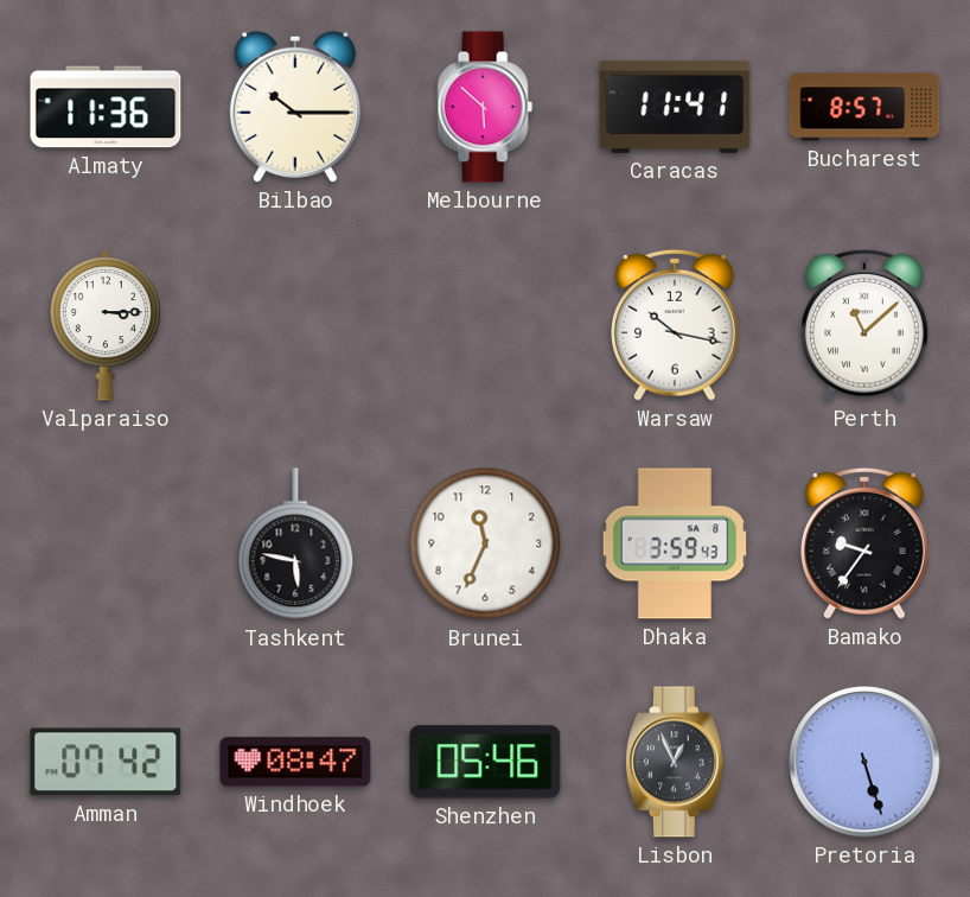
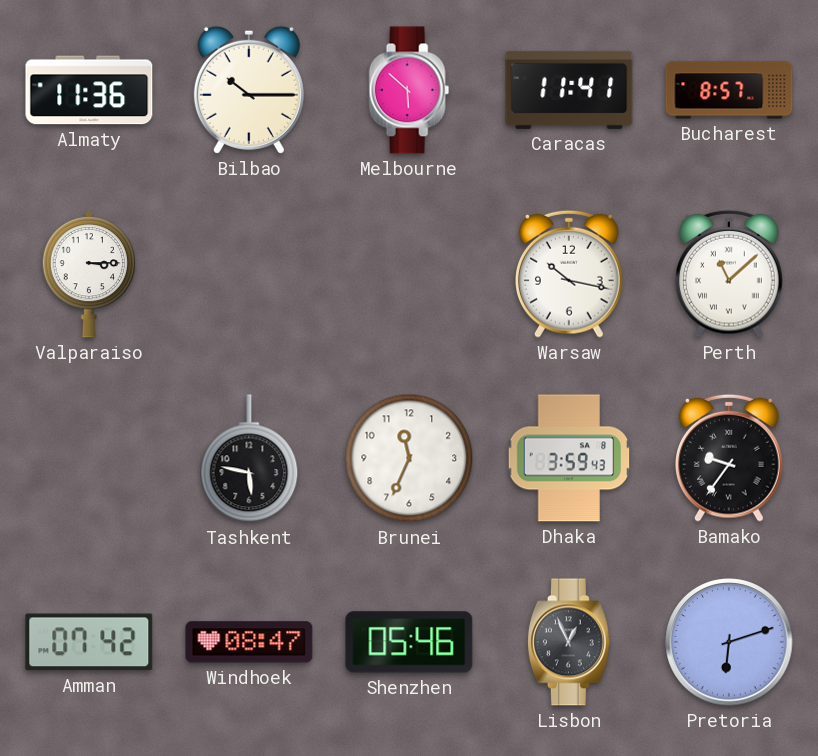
Pretoria: 5:27 -> 6:12 (729, 642)
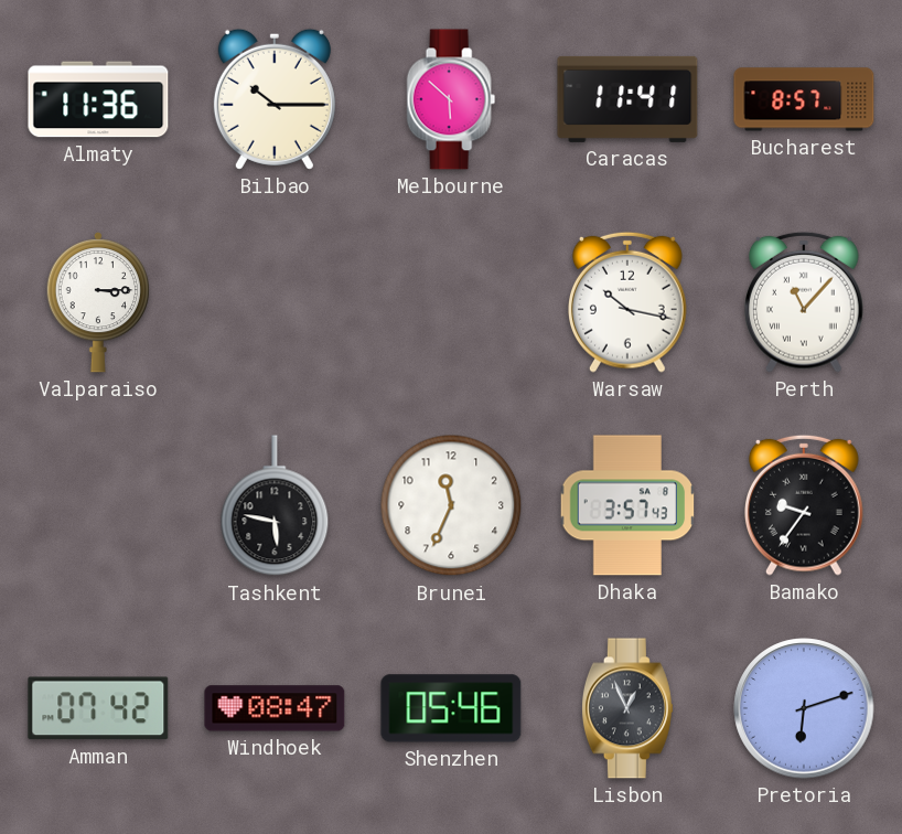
Perth: 11:08 -> 11:07 (805, 302)
Dhaka: 3:59 -> 3:57 (627, 505)
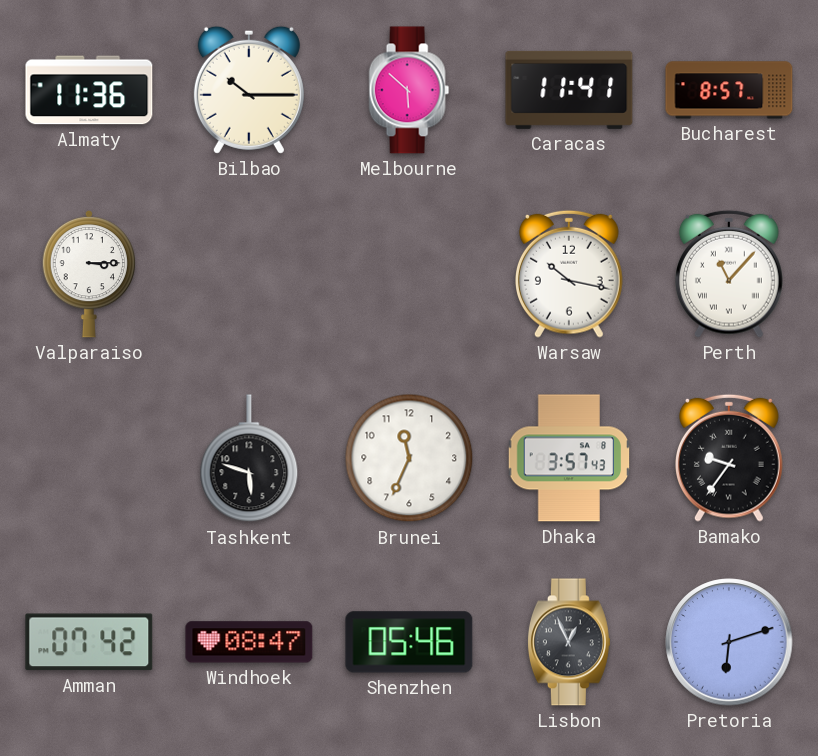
Tashkent: 5:47 -> 5:48 (249, 459)
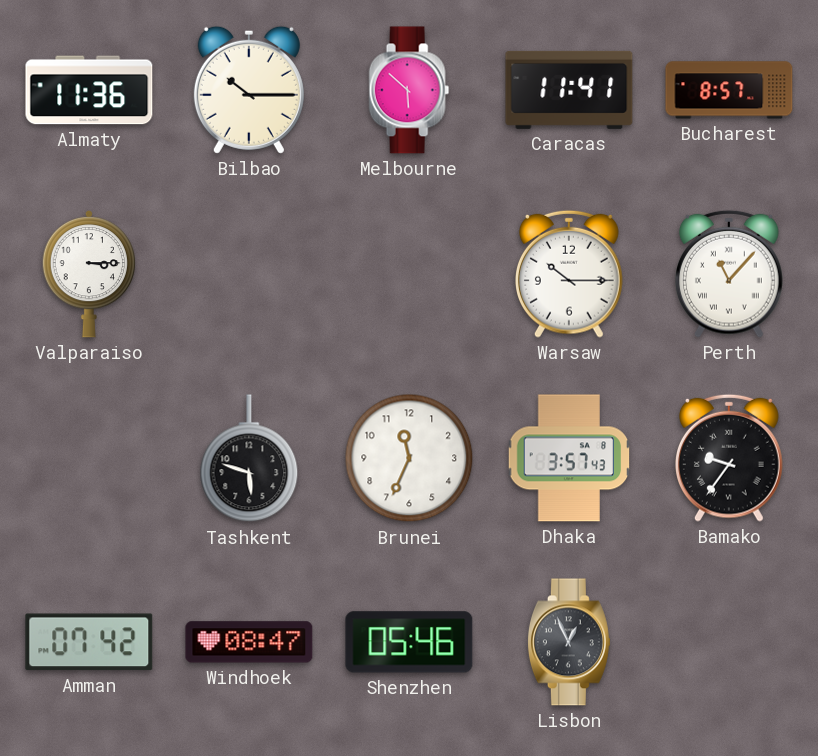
Warsaw: 10:17 -> 10:15 (570, 274)
Pretoria: 6:12 -> none (729, 642)
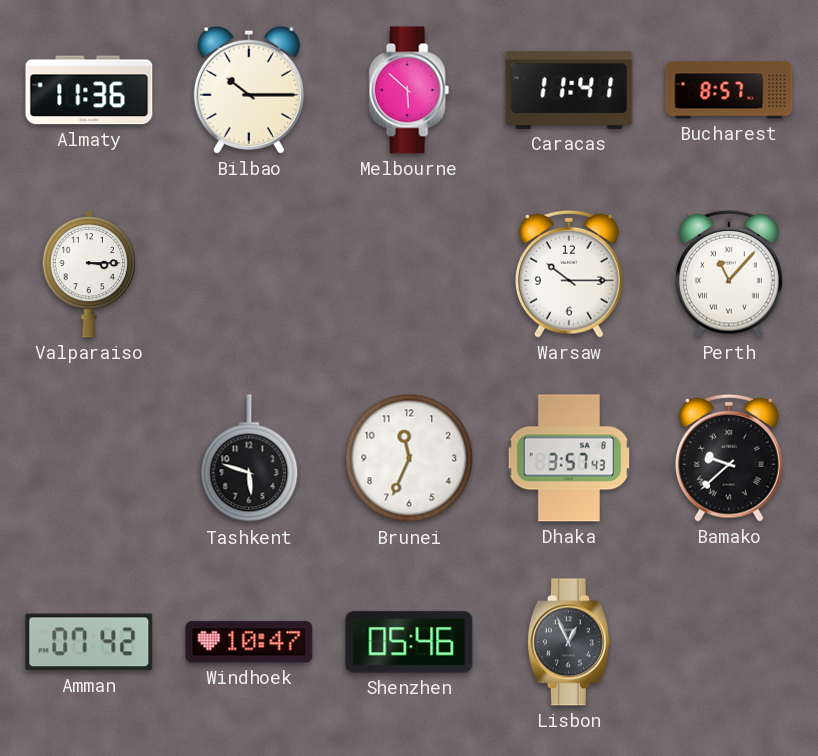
Bamako: 9:36 -> 9:38 (730, 458)
Windhoek: 08:47 -> 10:47 (249, 642)
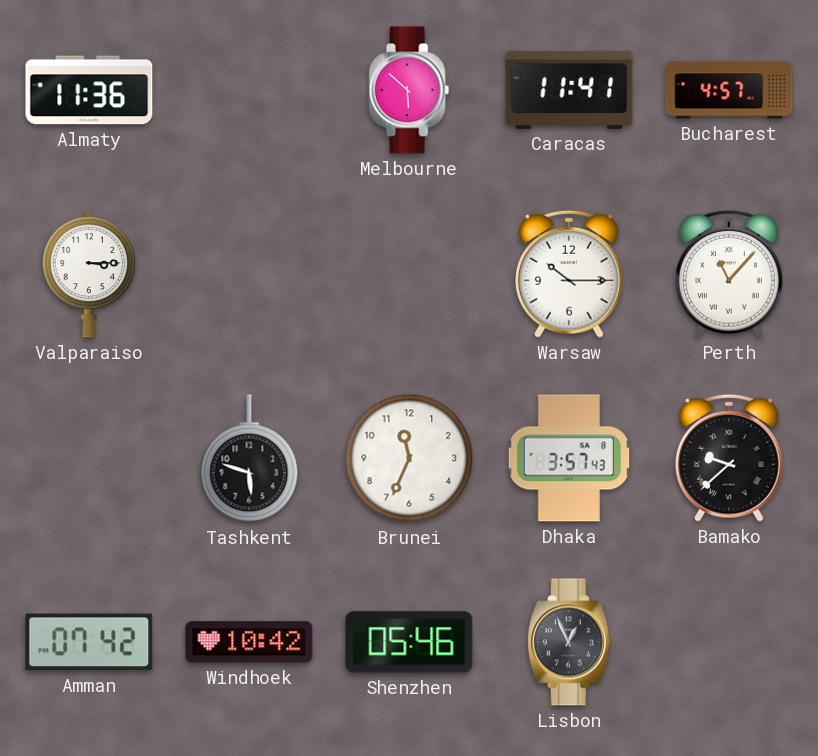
Bilbao: 10:15 -> none (249, 90)
Bucharest: 8:57 -> 4:57 (729, 90)
Windhoek: 10:47 -> 10:42 (249, 642)
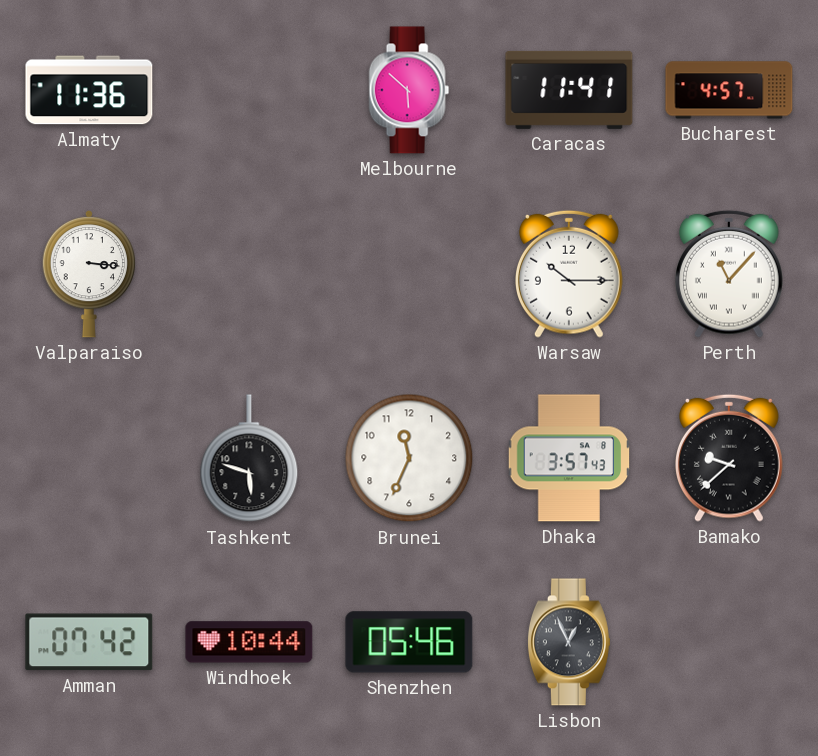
Valparaiso: 3:15 -> 3:16 (88, 274)
Windhoek: 10:42 -> 10:44 (249, 642)
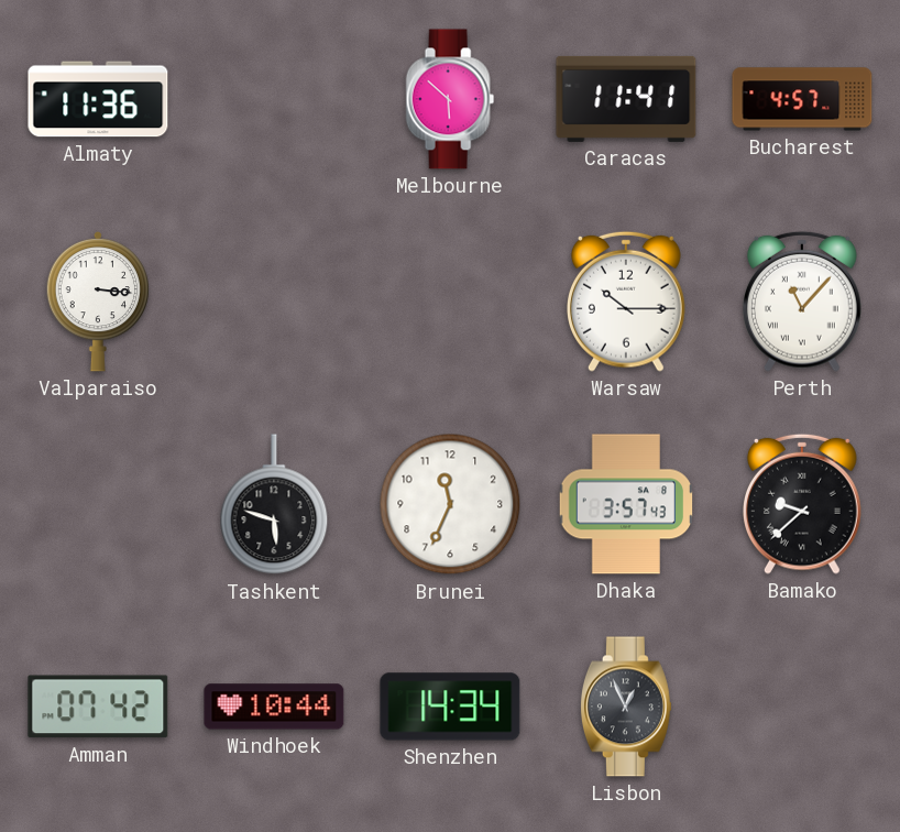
Shenzhen: 05:46 -> 14:34 (450, 707)
